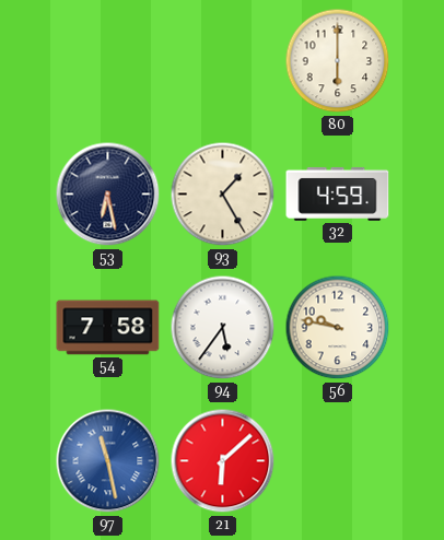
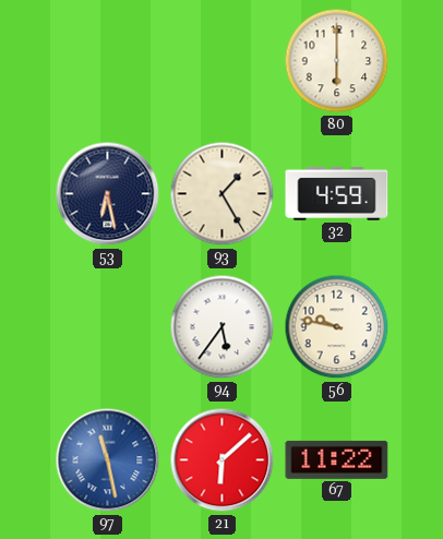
54: 7:58 -> none (108, 328)
67: none -> 11:22 (337, 459)
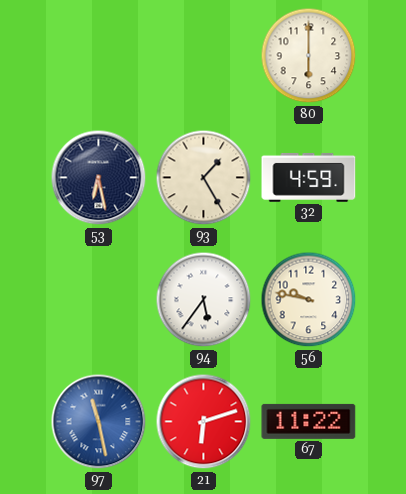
21: 6:08 -> 6:12 (204, 422)
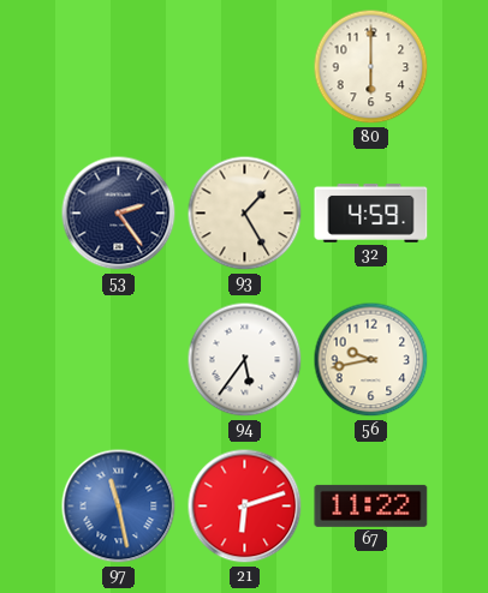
53: 6:28 -> 2:24 (119, 214)
56: 9:47 -> 9:43 (371, 360)
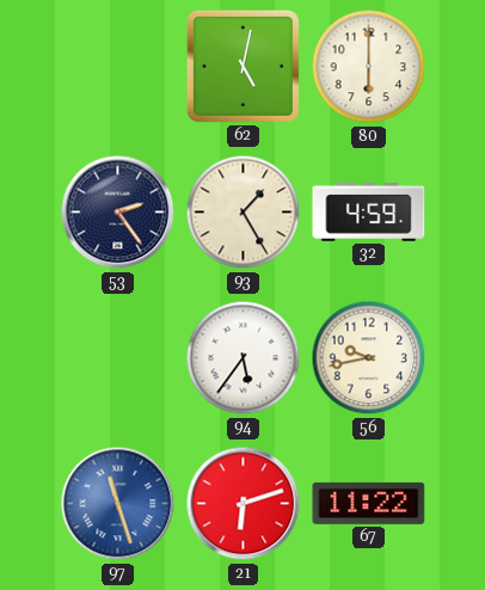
62: none -> 5:02 (242, 66)
97: 11:28 -> 11:27 (118, 504)
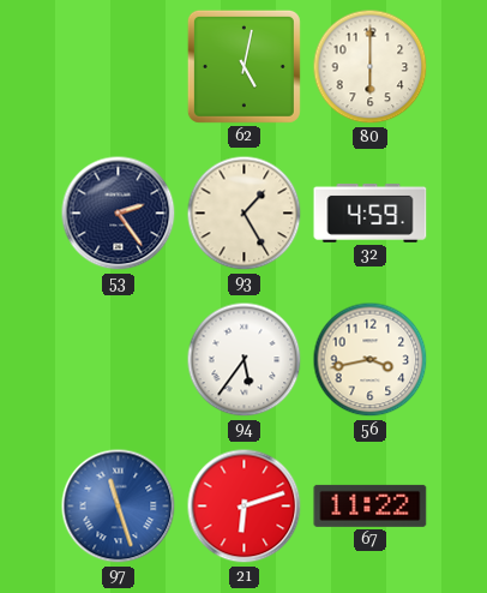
56: 9:43 -> 3:43 (371, 360)
